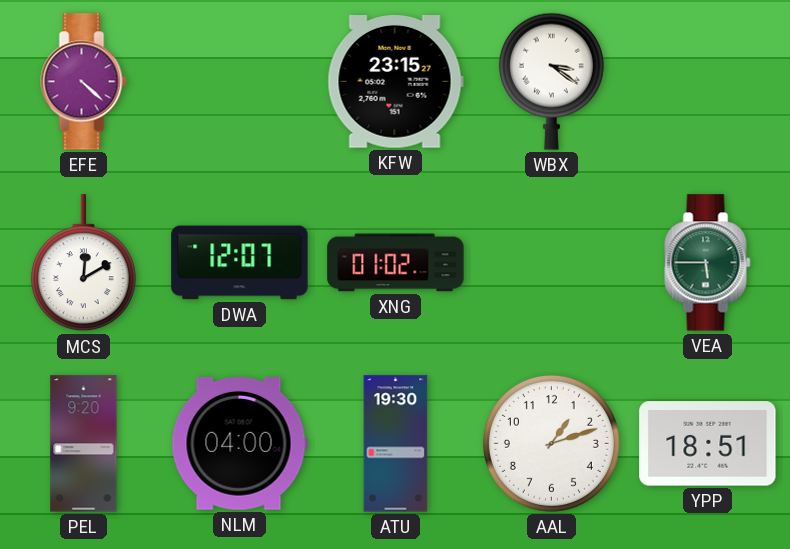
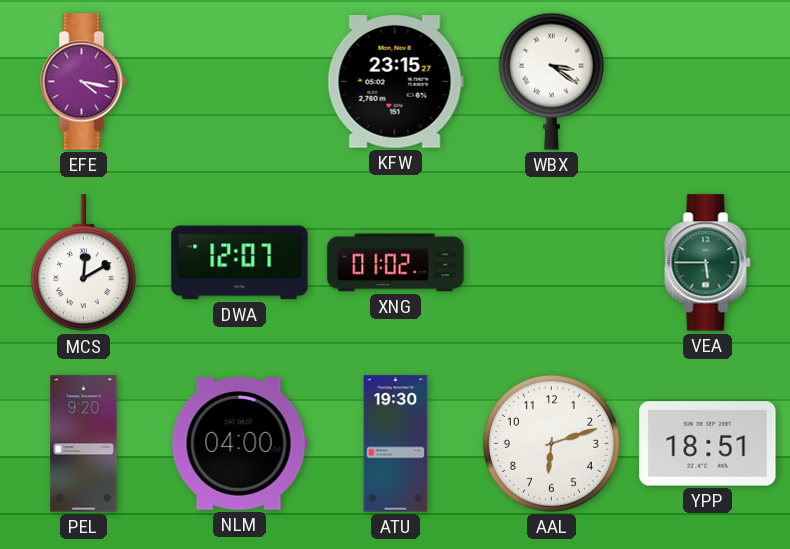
EFE: 4:22 -> 4:17 (84, 82)
AAL: 1:12 -> 6:12 (551, 443)
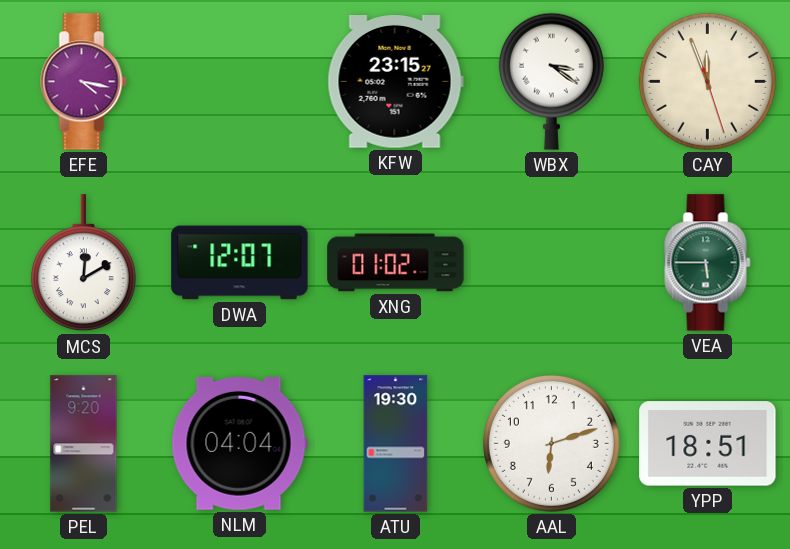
CAY: none -> 11:56 (707, 81)
NLM: 04:00 -> 04:04 (239, 444)
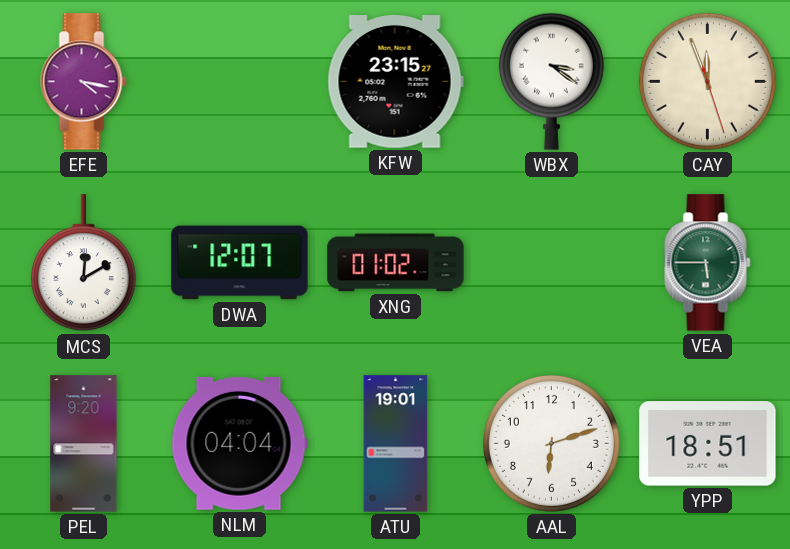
ATU: 19:30 -> 19:01 (396, 444)
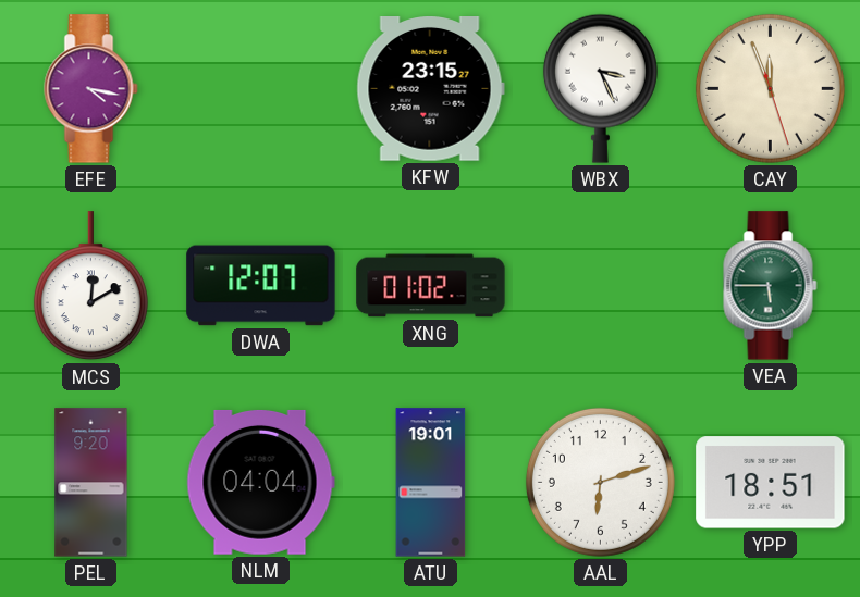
WBX: 3:21 -> 3:26 (600, 88)
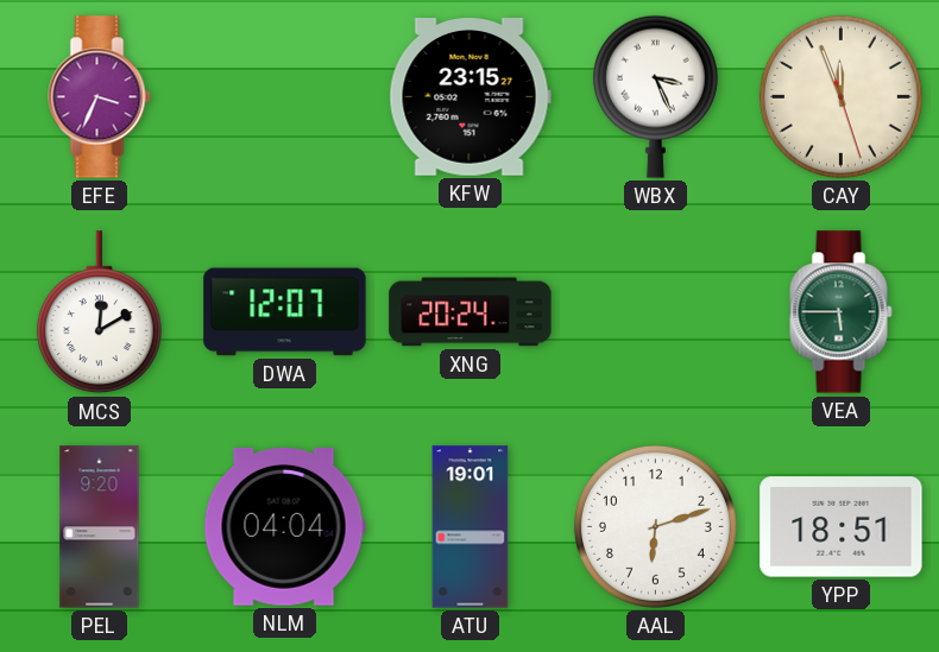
EFE: 4:17 -> 3:34 (100, 97)
XNG: 01:02 -> 20:24 (471, 312)
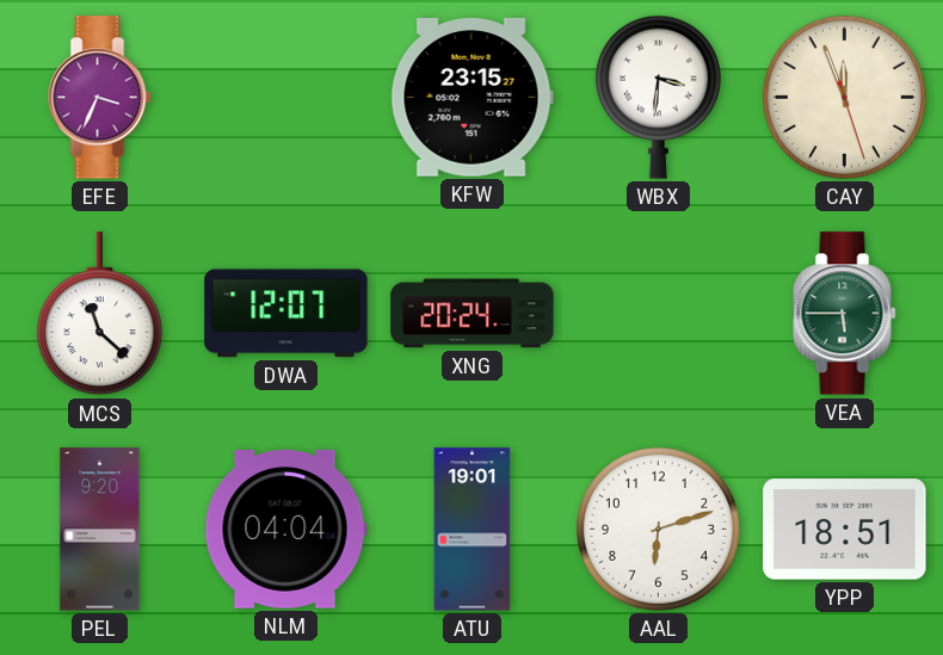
WBX: 3:26 -> 3:31 (658, 97)
MCS: 12:10 -> 11:22 (99, 314)
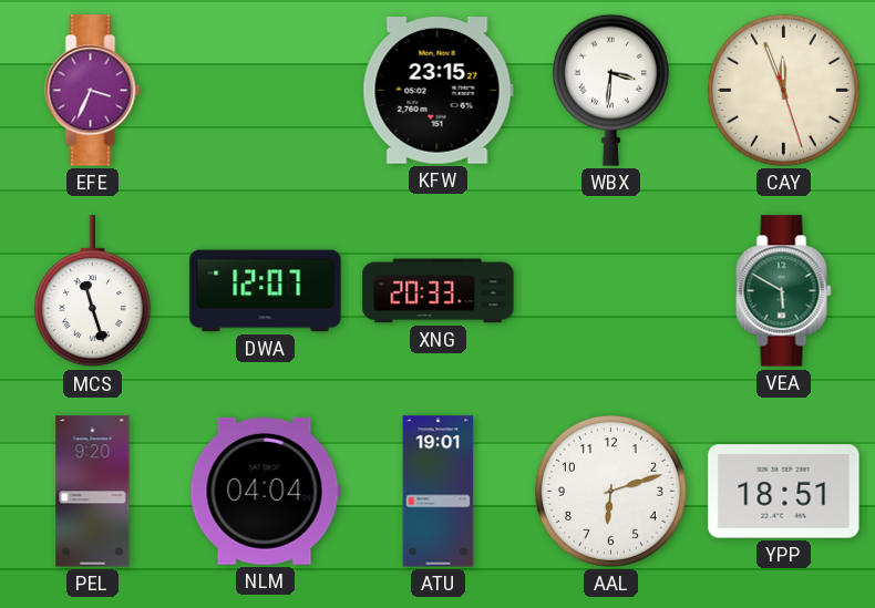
MCS: 11:22 -> 11:27 (92, 291)
XNG: 20:24 -> 20:33 (439, 291)
VEA: 5:45 -> 5:50 (784, 291)
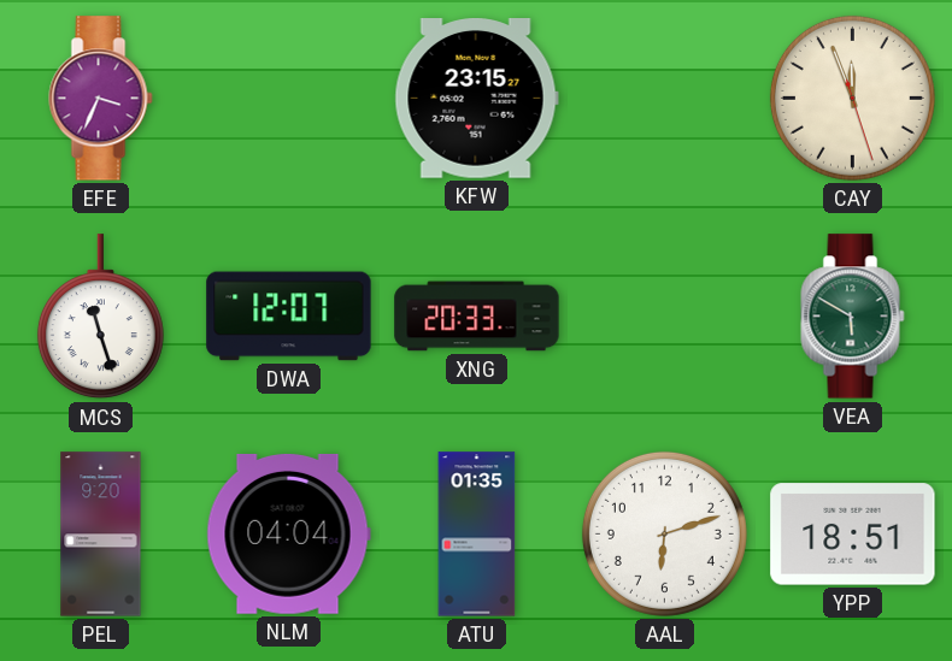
WBX: 3:31 -> none (610, 90)
ATU: 19:01 -> 01:35 (477, 535)
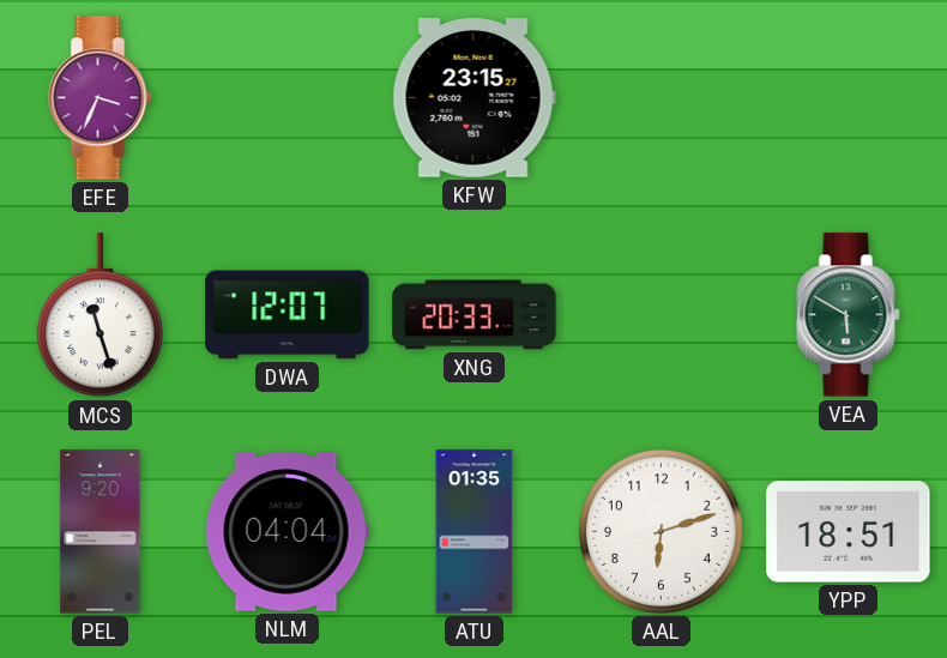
CAY: 11:56 -> none (852, 98)
